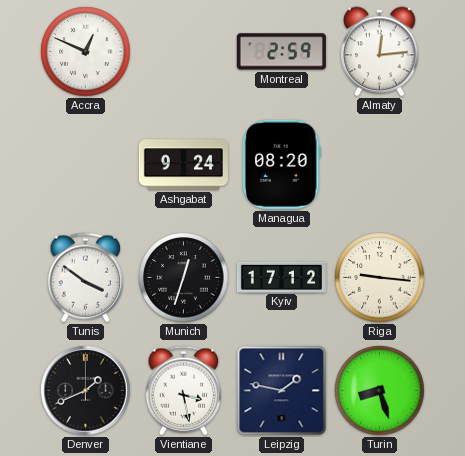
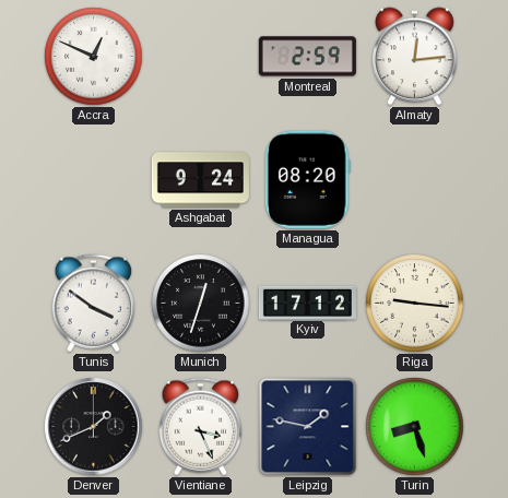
Vientiane: 3:28 -> 3:26 (201, 427)
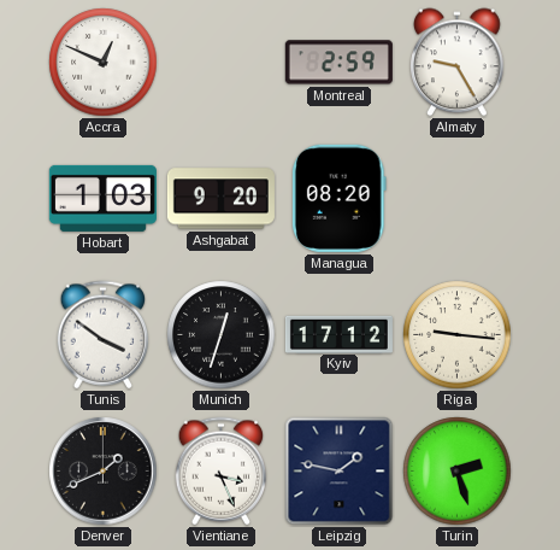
Almaty: 12:14 -> 9:25 (458, 63)
Hobart: none -> 1:03 (102, 198)
Ashgabat: 9:24 -> 9:20 (220, 199)
Turin: 8:27 -> 2:27 (458, 472)
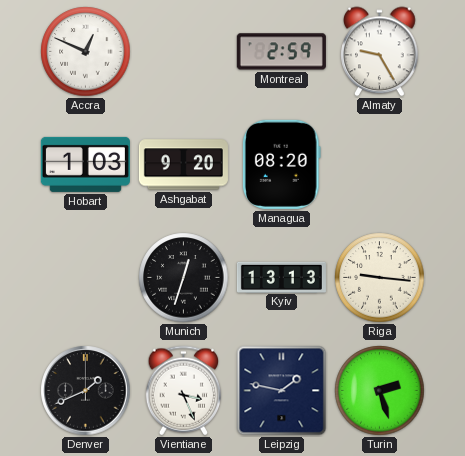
Tunis: 3:51 -> none (104, 335)
Kyiv: 17:12 -> 13:13 (281, 277)
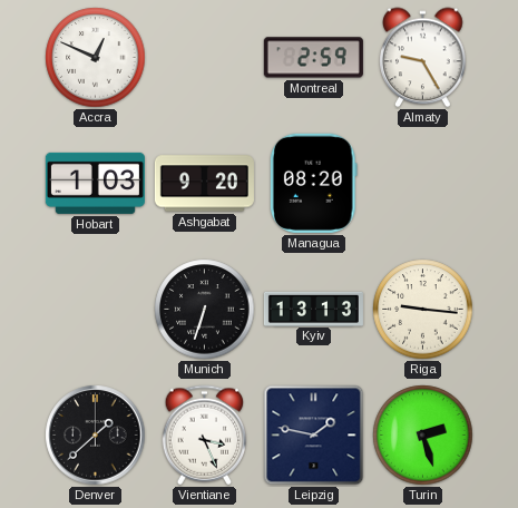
Munich: 12:33 -> 6:33 (205, 310)
Denver: 1:41 -> 1:38 (96, 436)
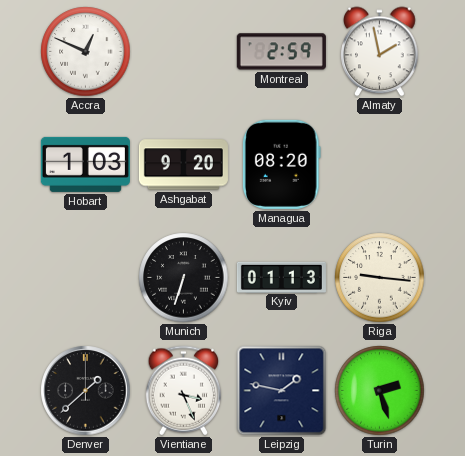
Almaty: 9:25 -> 1:58 (380, 52)
Kyiv: 13:13 -> 01:13 (281, 277)
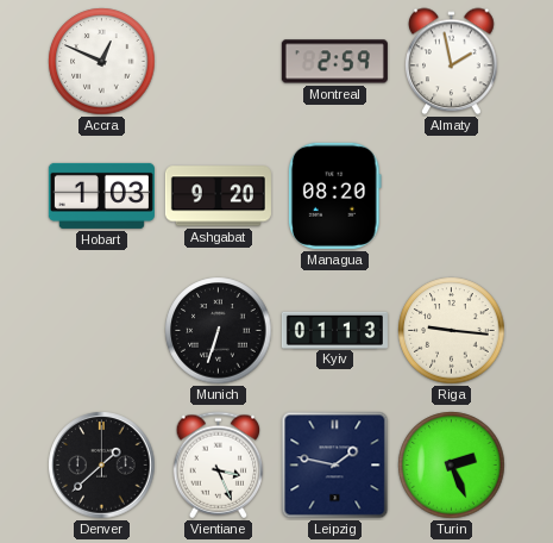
Turin: 2:27 -> 2:26 (452, 466)
